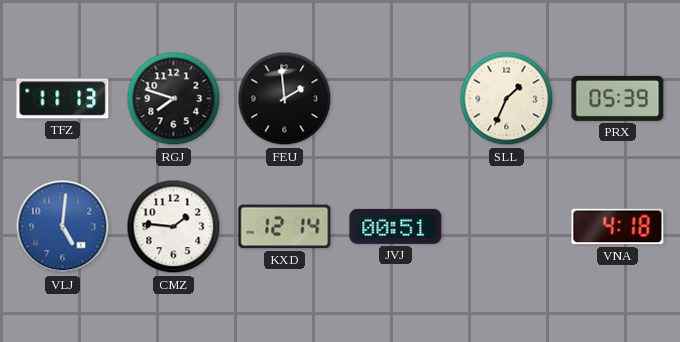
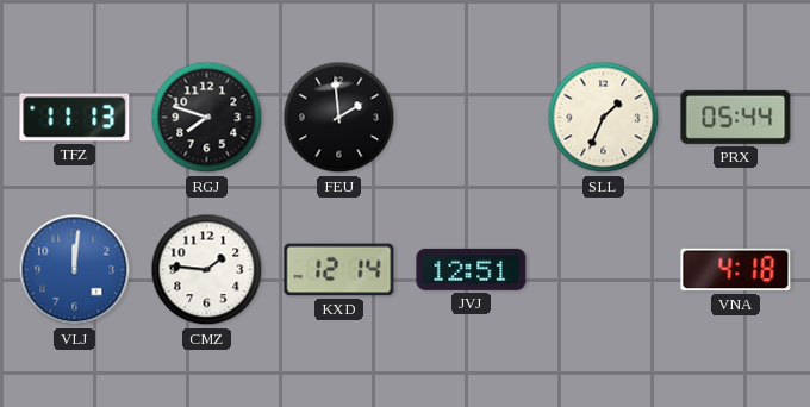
PRX: 05:39 -> 05:44 (736, 117)
VLJ: 5:01 -> 12:01 (75, 270)
JVJ: 00:51 -> 12:51 (472, 269)
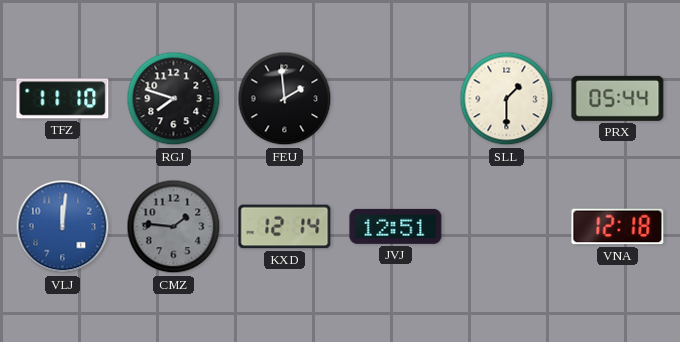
TFZ: 11:13 -> 11:10 (63, 99)
SLL: 1:34 -> 1:30 (507, 99)
CMZ dial: white -> grey (174, 227)
VNA: 4:18 -> 12:18 (618, 227)
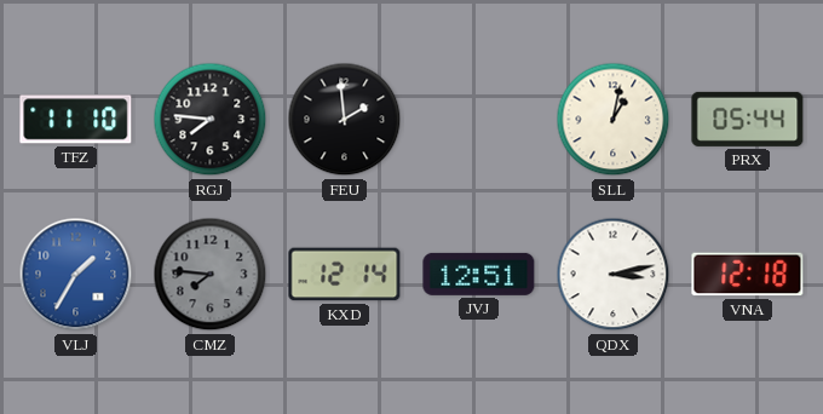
RGJ: 7:48 -> 7:46 (211, 120)
SLL: 1:30 -> 1:02 (614, 120)
VLJ: 12:01 -> 1:35 (76, 275)
CMZ: 1:46 -> 7:46 (211, 275)
QDX: none -> 3:13 (614, 275)
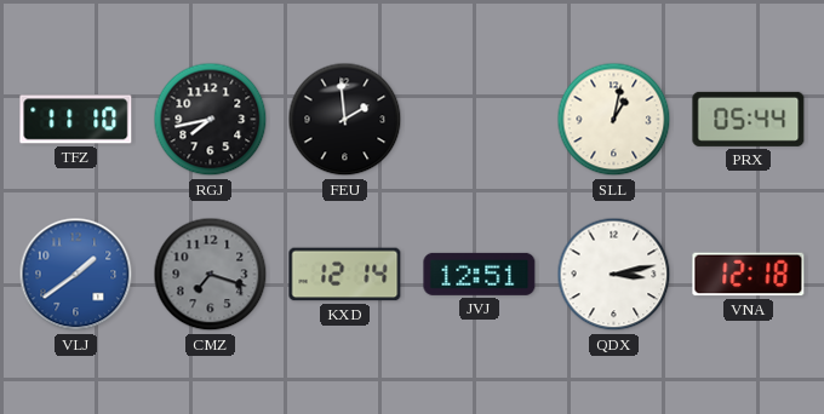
RGJ: 7:46 -> 7:43 (211, 120)
VLJ: 1:35 -> 1:39 (76, 275)
CMZ: 7:46 -> 7:18 (211, 275)
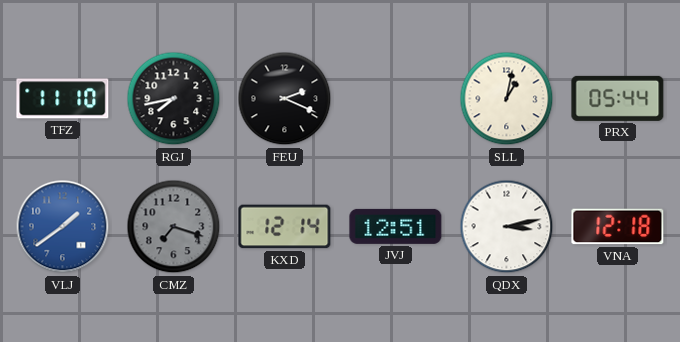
FEU: 1:59 -> 2:19 (285, 99)
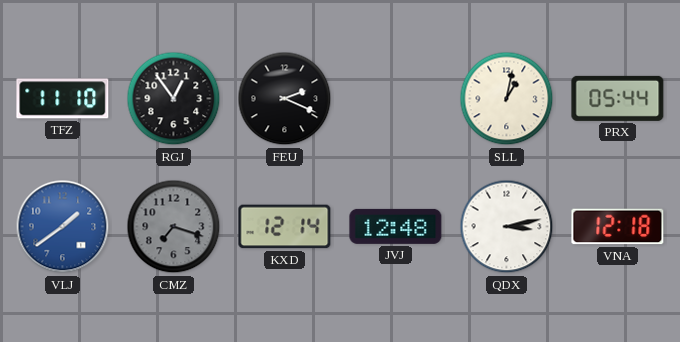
RGJ: 7:43 -> 12:54 (174, 99)
JVJ: 12:51 -> 12:48 (396, 226)
